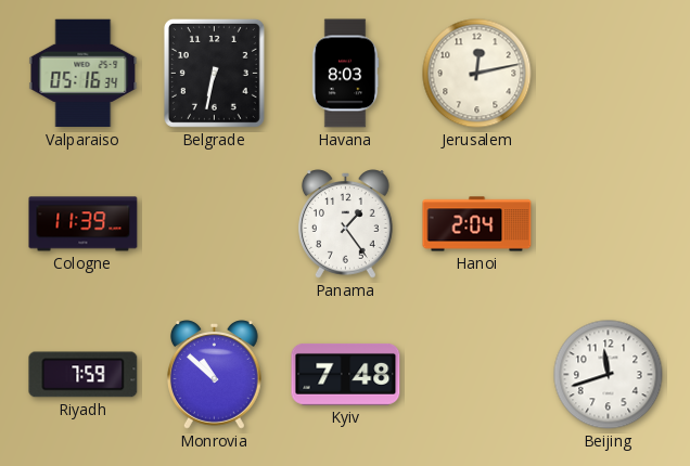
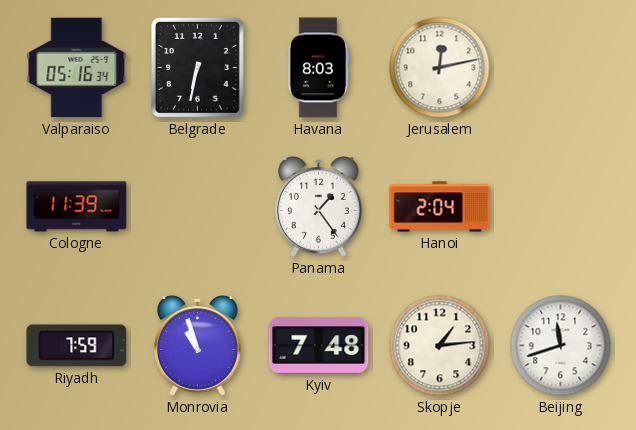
Monrovia: 10:52 -> 10:57 (197, 346)
Skopje: none -> 1:14 (440, 346)
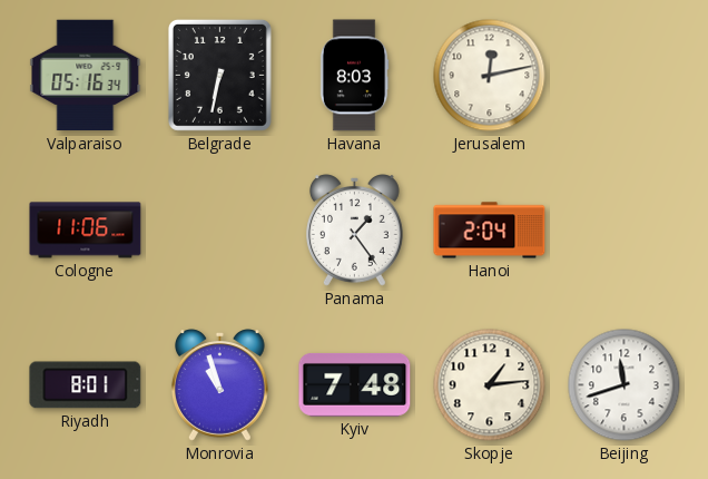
Cologne: 11:39 -> 11:06 (86, 231)
Riyadh: 7:59 -> 8:01 (86, 385)
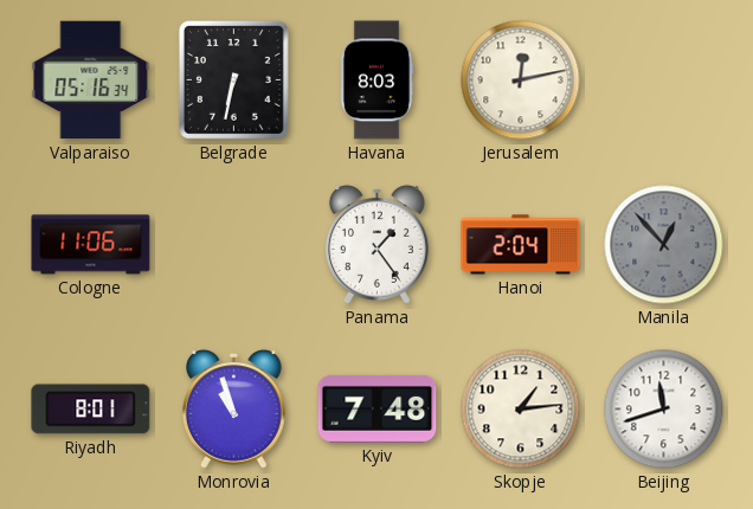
Manila: none -> 12:53 (664, 245)
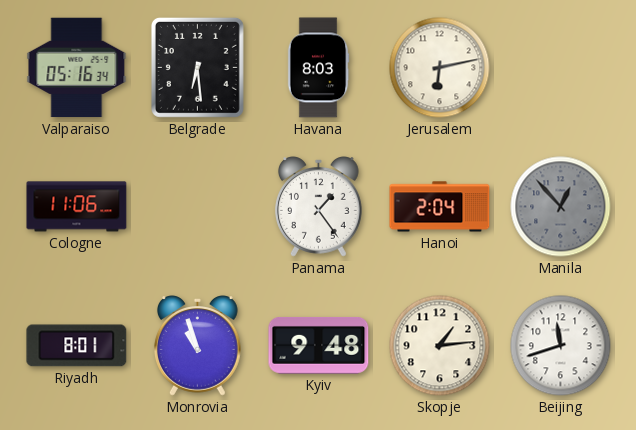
Belgrade: 6:32 -> 6:29 (197, 67)
Jerusalem: 12:13 -> 6:13 (440, 68)
Kyiv: 7:48 -> 9:48 (319, 345)
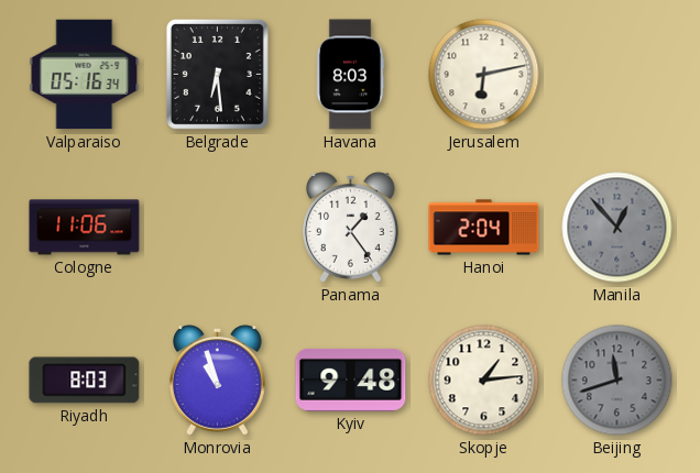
Riyadh: 8:01 -> 8:03 (85, 381)
Beijing dial: white -> grey (617, 381)
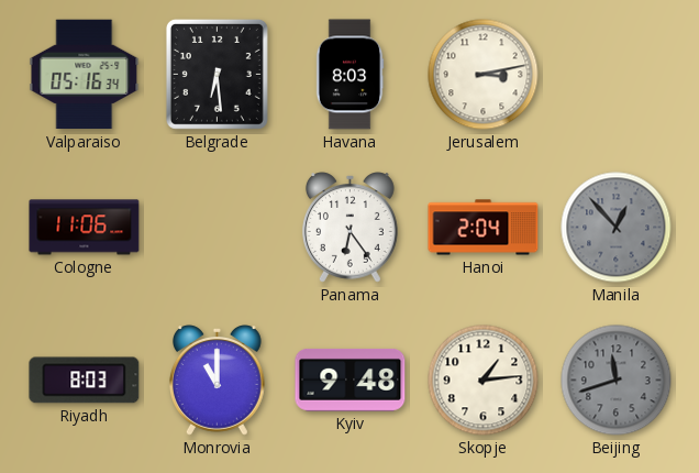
Jerusalem: 6:13 -> 3:13 (484, 75)
Panama: 1:24 -> 6:24 (349, 228)
Monrovia: 10:57 -> 11:00 (217, 381)
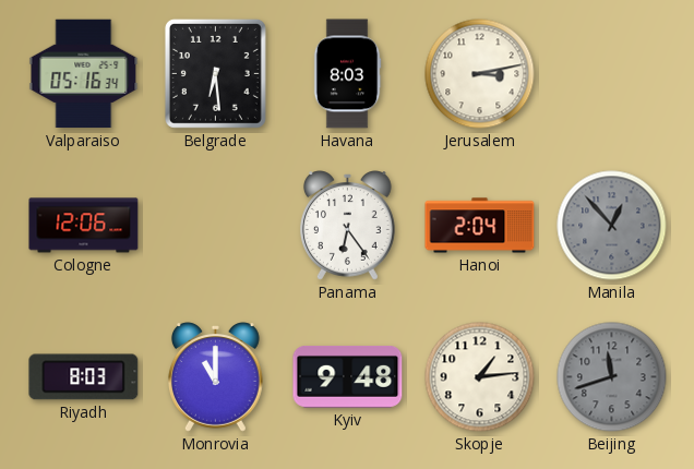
Cologne: 11:06 -> 12:06 (84, 226)
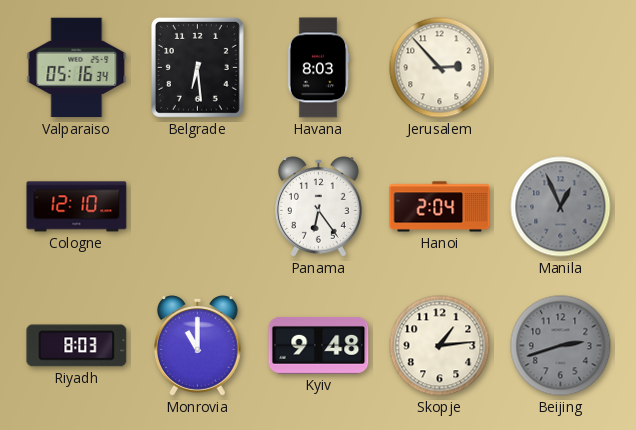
Jerusalem: 3:13 -> 2:53 (440, 68)
Cologne: 12:06 -> 12:10 (77, 207)
Manila: 12:53 -> 12:56 (561, 207)
Beijing: 11:42 -> 2:42 (561, 346)
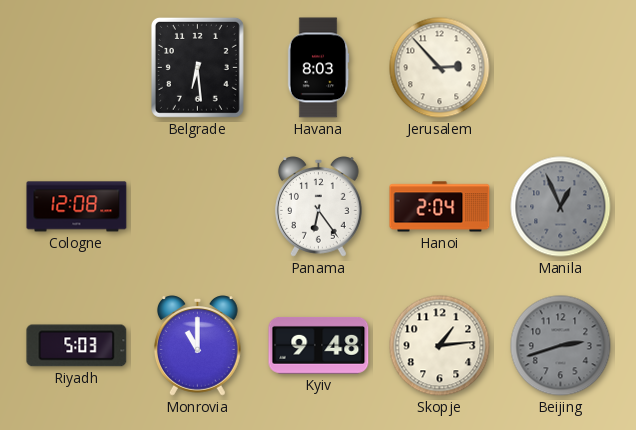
Valparaiso: 05:16 -> none (77, 68)
Cologne: 12:10 -> 12:08 (77, 207)
Riyadh: 8:03 -> 5:03 (77, 346)
